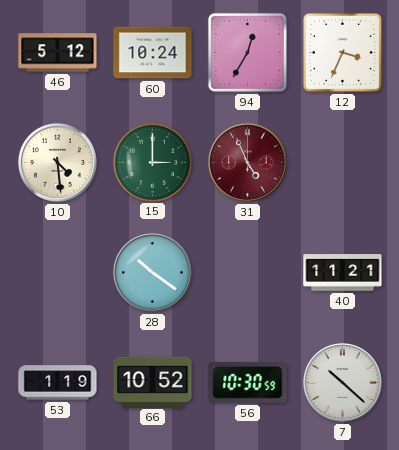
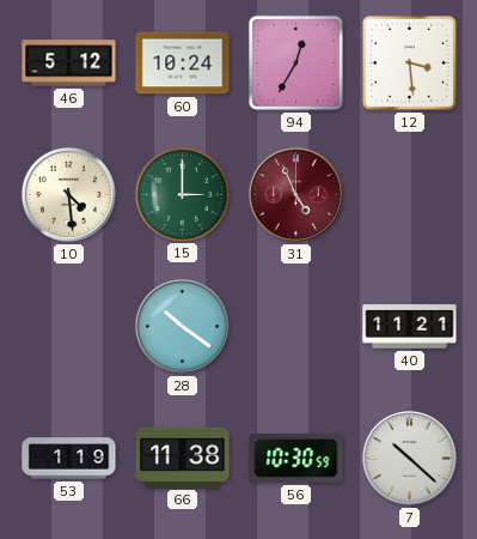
12: 3:34 -> 3:29 (409, 62)
66: 10:52 -> 11:38 (183, 458)
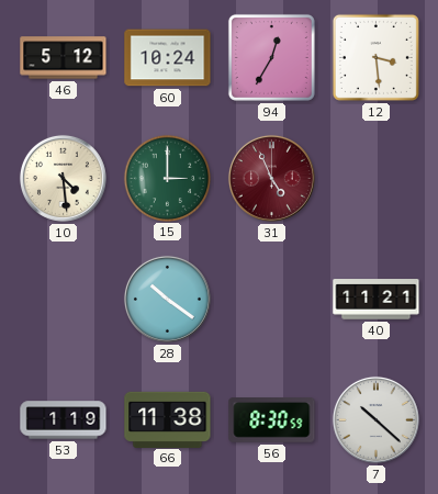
56: 10:30 -> 8:30 (272, 420)
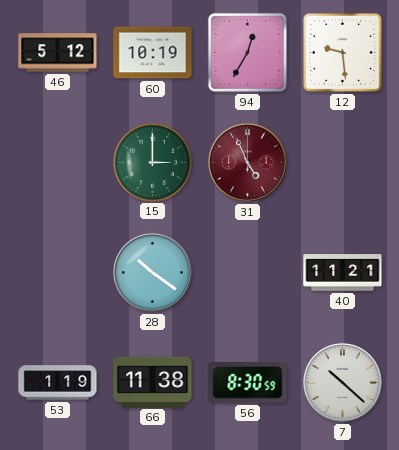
60: 10:24 -> 10:19 (153, 53)
12: 3:29 -> 9:29 (342, 52)
10: 4:29 -> none (63, 178)
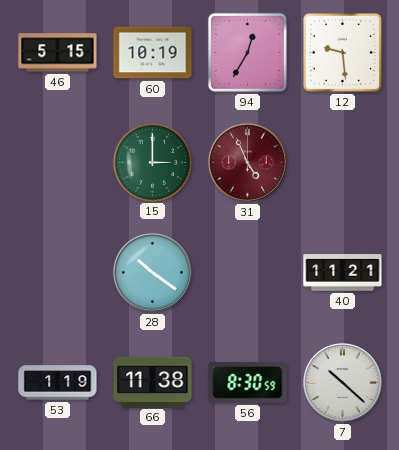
46: 5:12 -> 5:15 (58, 53)
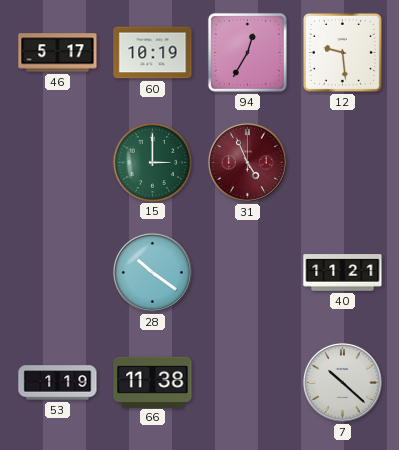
46: 5:15 -> 5:17 (58, 53)
56: 8:30 -> none (248, 383)
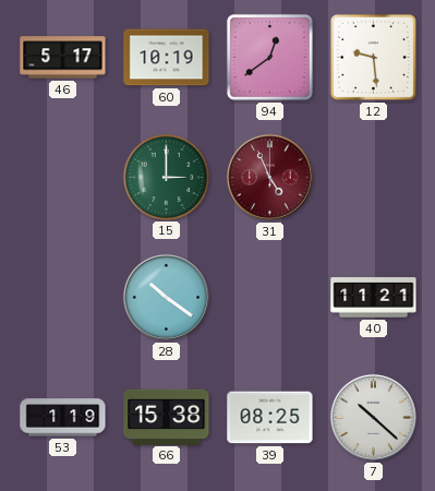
94: 12:35 -> 12:39 (269, 57)
66: 11:38 -> 15:38 (167, 417)
39: none -> 08:25 (270, 418)
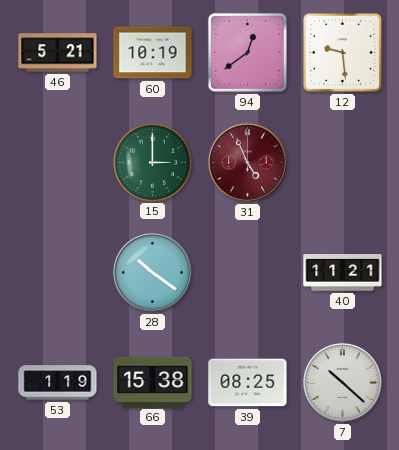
46: 5:17 -> 5:21 (58, 53)
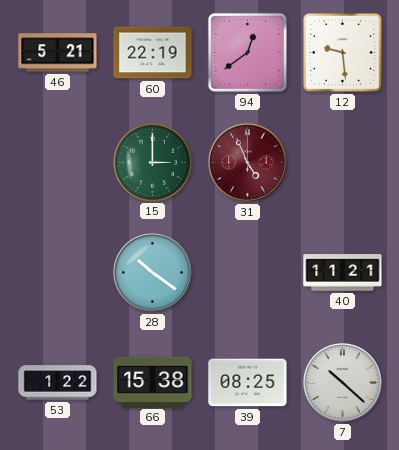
60: 10:19 -> 22:19 (153, 53)
53: 1:19 -> 1:22 (58, 383)
